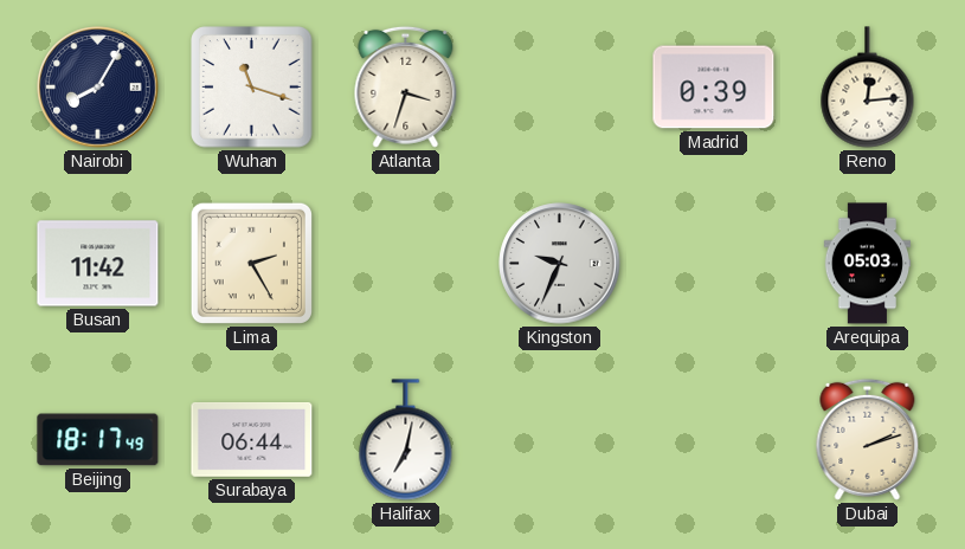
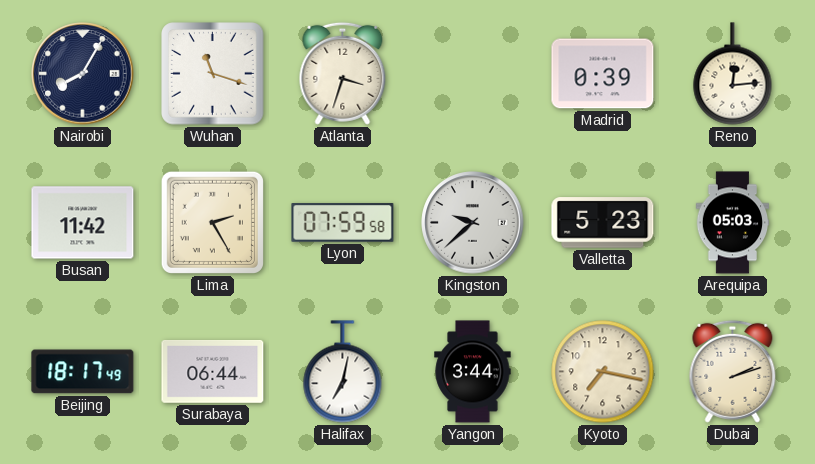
Lyon: none -> 07:59 (343, 223)
Kingston: 9:34 -> 9:38 (473, 223)
Valletta: none -> 5:23 (603, 223)
Yangon: none -> 3:44 (473, 372)
Kyoto: none -> 7:17 (603, 372)
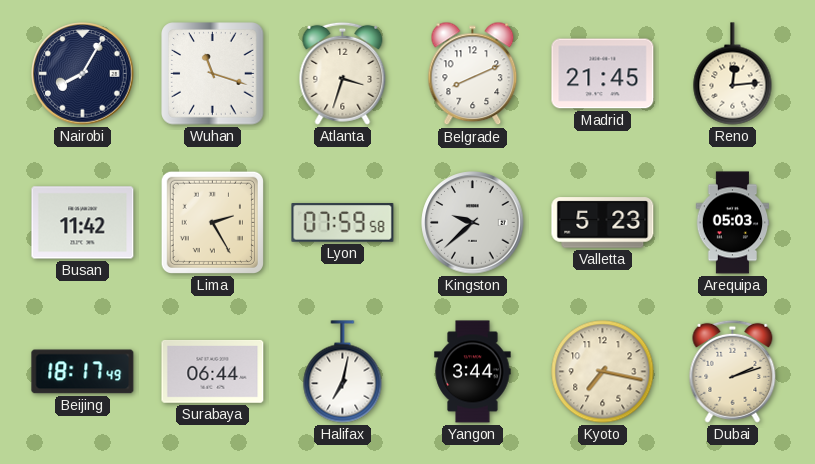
Belgrade: none -> 8:11 (473, 74)
Madrid: 0:39 -> 21:45 (603, 74)
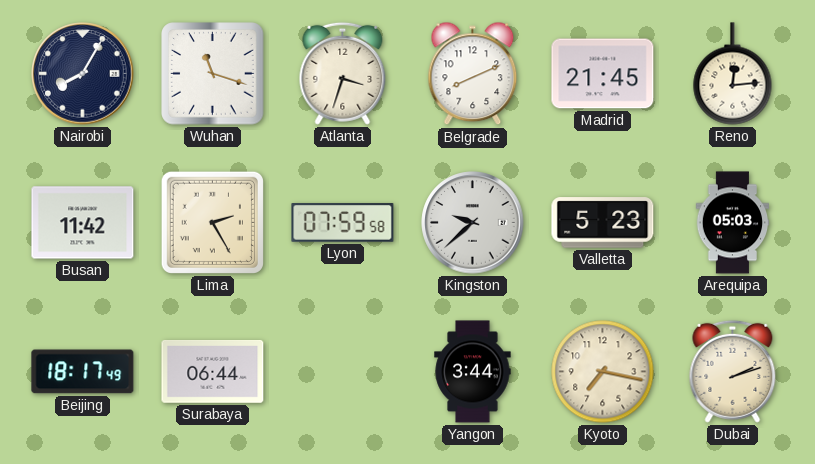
Halifax: 7:02 -> none (343, 372)
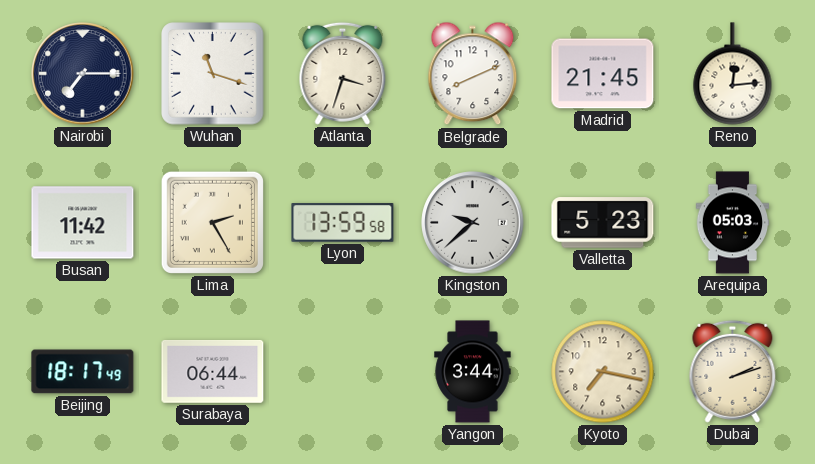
Nairobi: 8:05 -> 7:15 (83, 74)
Lyon: 07:59 -> 13:59 (343, 223)
